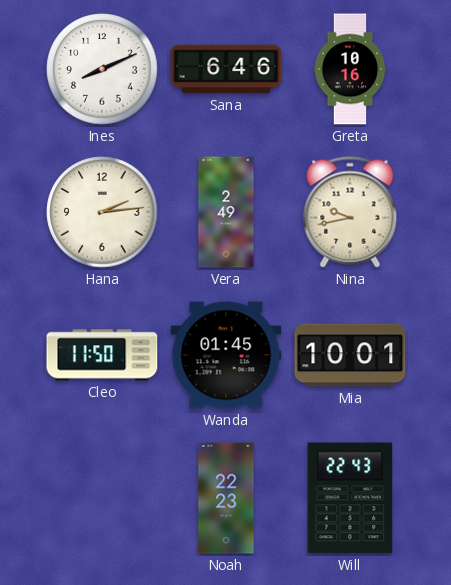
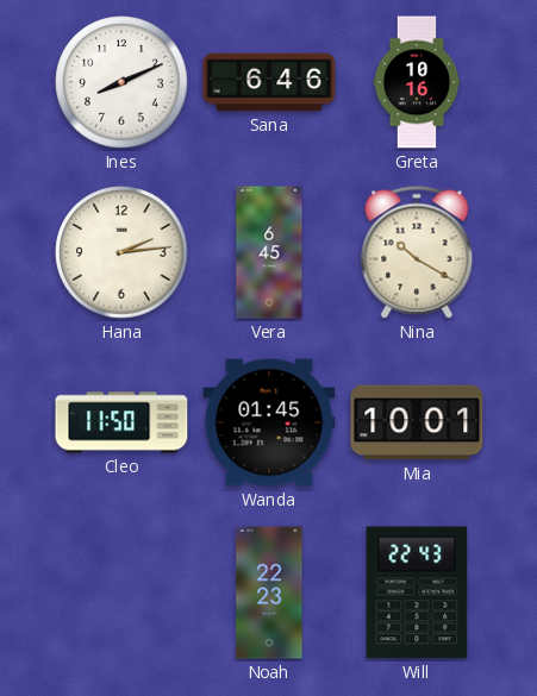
Vera: 2:49 -> 6:45 (269, 252)
Nina: 9:43 -> 10:20 (417, 252)
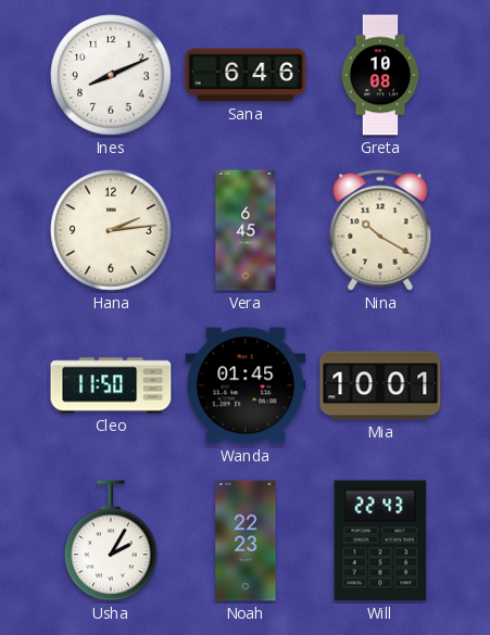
Greta: 10:16 -> 10:08 (380, 75)
Usha: none -> 2:05 (111, 542)
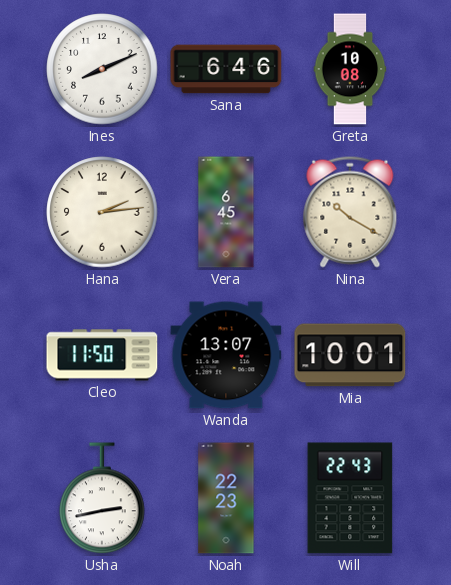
Wanda: 01:45 -> 13:07 (226, 355)
Usha: 2:05 -> 2:43 (102, 499)
